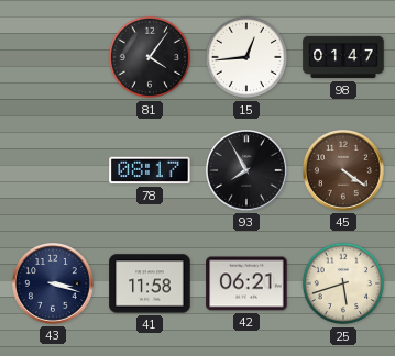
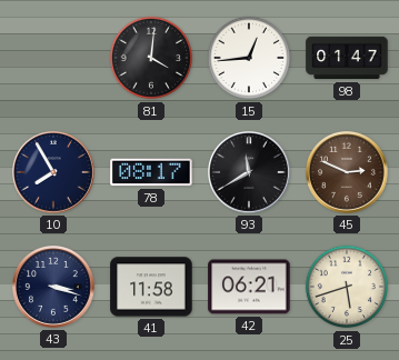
81: 4:06 -> 4:01 (151, 58)
10: none -> 7:55 (54, 173)
93: 7:55 -> 11:40 (250, 173)
45: 4:21 -> 2:49 (348, 173)
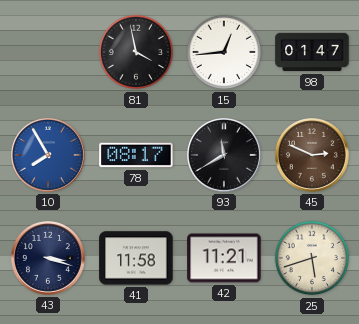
81: 4:01 -> 3:58 (136, 52)
10 dial: navy -> blue (49, 156)
42: 06:21 -> 11:21 (224, 258)
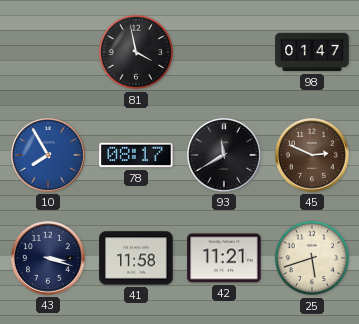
15: 12:44 -> none (224, 52)
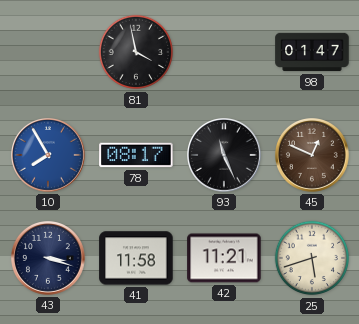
93: 11:40 -> 11:26 (225, 156)
45: 2:49 -> 12:49 (313, 156)
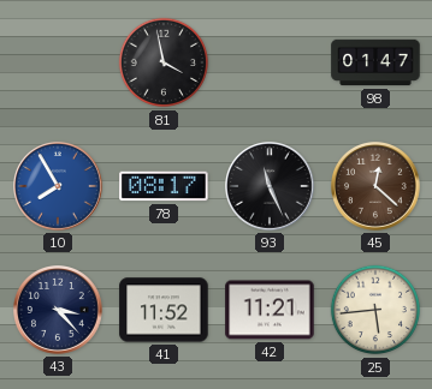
45: 12:49 -> 12:22 (377, 187)
43: 3:18 -> 3:23 (59, 311)
41: 11:58 -> 11:52 (164, 310)
25: 5:42 -> 5:44 (375, 310)
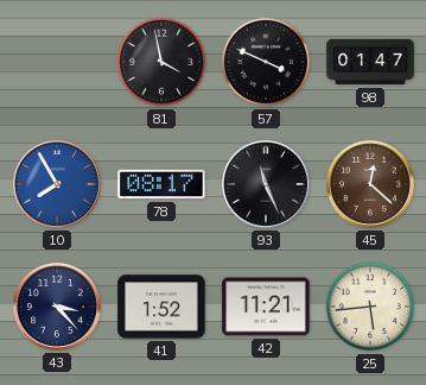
57: none -> 3:49 (266, 62)
41: 11:52 -> 1:52 (161, 307)
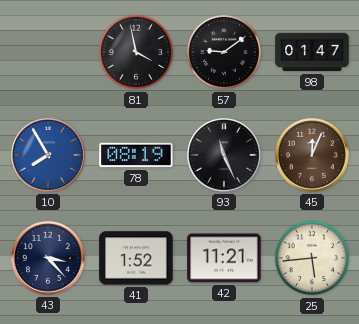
57: 3:49 -> 9:09 (224, 52)
78: 08:17 -> 08:19 (136, 155)
45: 12:22 -> 12:04 (313, 156)
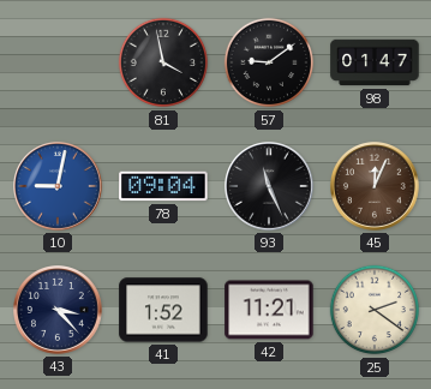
10: 7:55 -> 9:02 (59, 187)
78: 08:19 -> 09:04 (163, 186)
25: 5:44 -> 2:21 (375, 310)
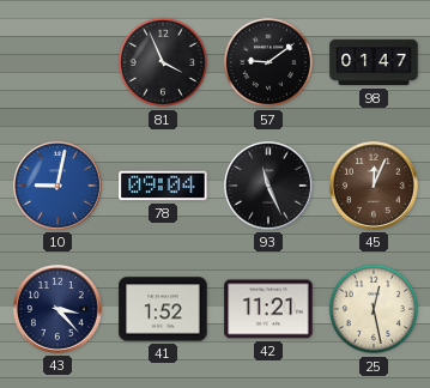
81: 3:58 -> 3:56 (163, 62)
25: 2:21 -> 12:28 (374, 309)
